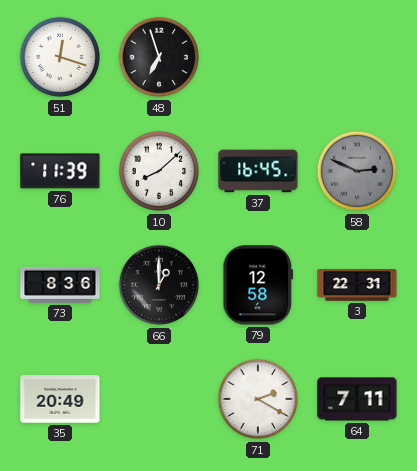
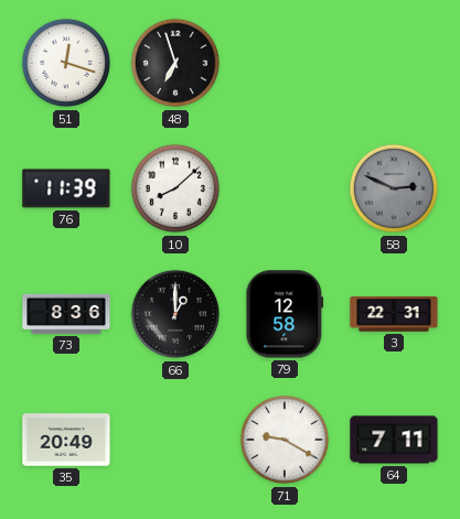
37: 16:45 -> none (258, 171)
71: 2:20 -> 9:20 (285, 440)
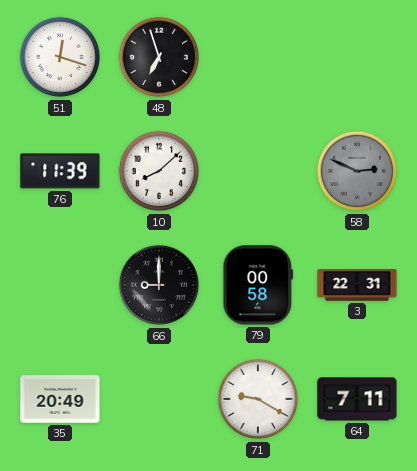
73: 8:36 -> none (66, 314)
66: 1:00 -> 9:00 (159, 285)
79: 12:58 -> 00:58 (258, 285)
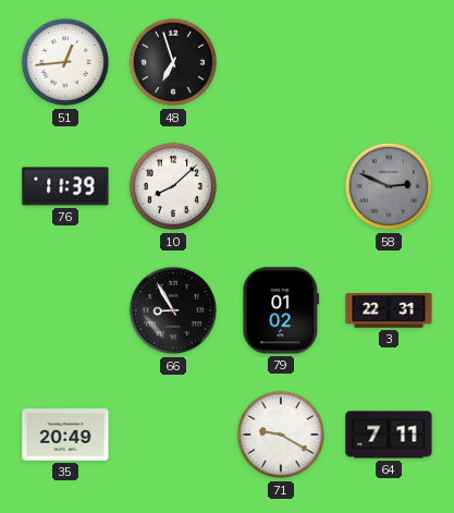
51: 12:18 -> 12:44 (65, 62)
66: 9:00 -> 8:55 (173, 310)
79: 00:58 -> 01:02 (281, 310)
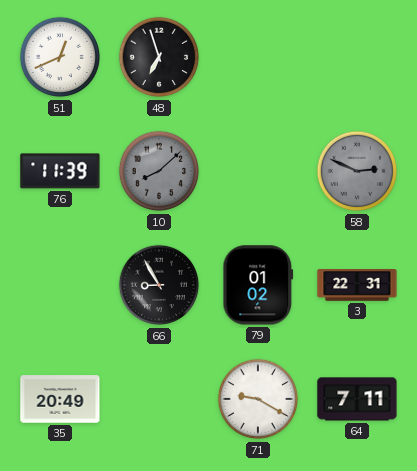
51: 12:44 -> 12:41 (60, 57)
10 dial: white -> grey (159, 171)
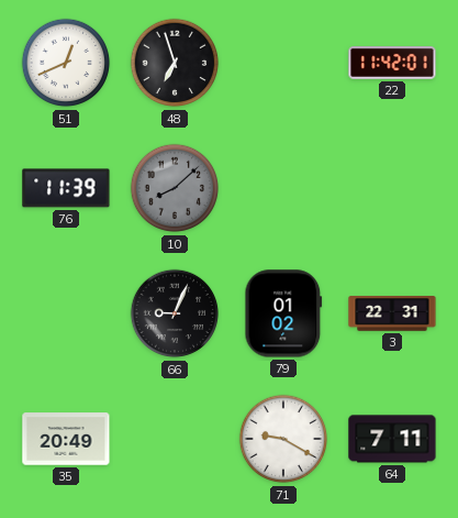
22: none -> 11:42 (392, 63)
58: 2:49 -> none (357, 171)
66: 8:55 -> 9:04 (175, 313)
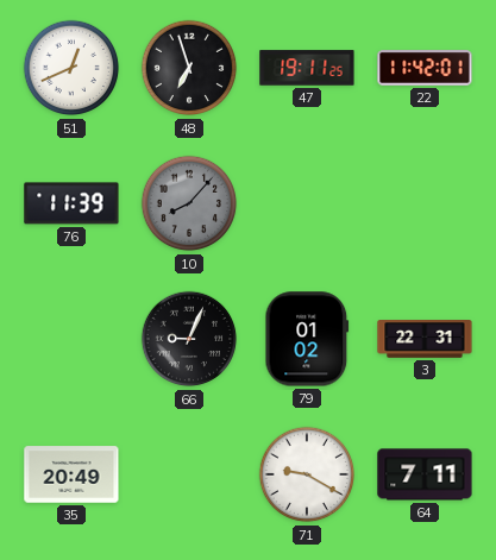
47: none -> 19:11 (307, 68)
10: 8:08 -> 8:07 (189, 203)
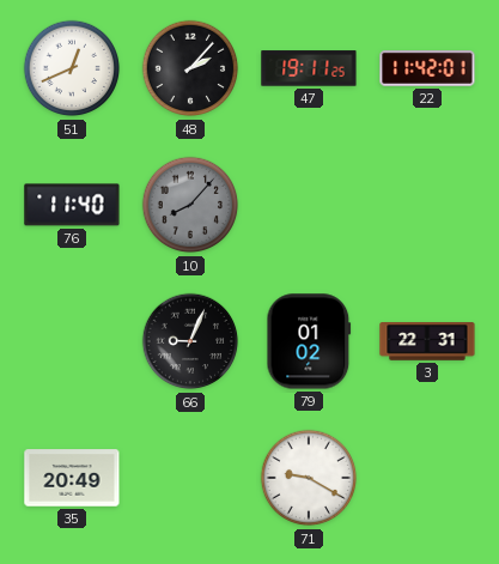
48: 6:57 -> 2:07 (190, 68)
76: 11:39 -> 11:40 (72, 205)
64: 7:11 -> none (425, 474)
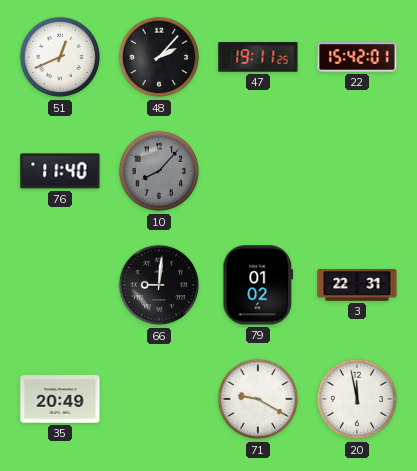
22: 11:42 -> 15:42 (357, 57)
66: 9:04 -> 9:01 (159, 285)
20: none -> 11:58 (357, 399)
